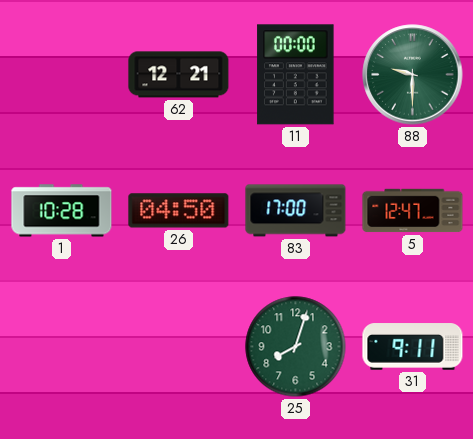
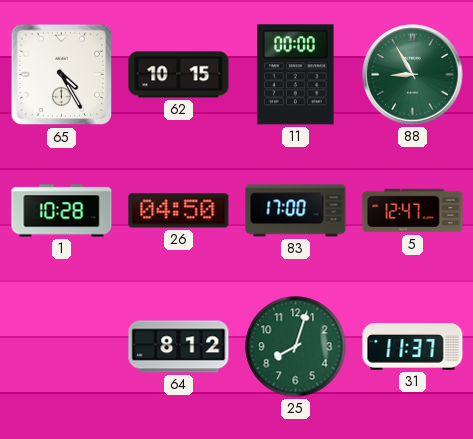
65: none -> 4:25 (62, 75)
62: 12:21 -> 10:15 (179, 75)
88: 9:30 -> 8:55 (413, 75)
64: none -> 8:12 (179, 347)
31: 9:11 -> 11:37 (413, 347)
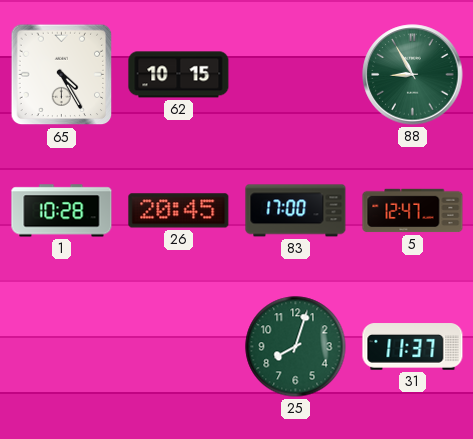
11: 00:00 -> none (296, 75)
26: 04:50 -> 20:45 (179, 211)
64: 8:12 -> none (179, 347)
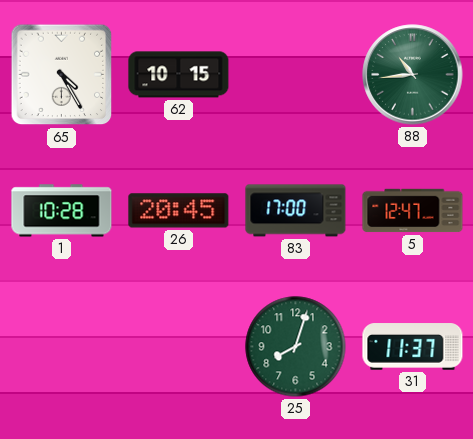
88: 8:55 -> 10:44 (413, 75)
